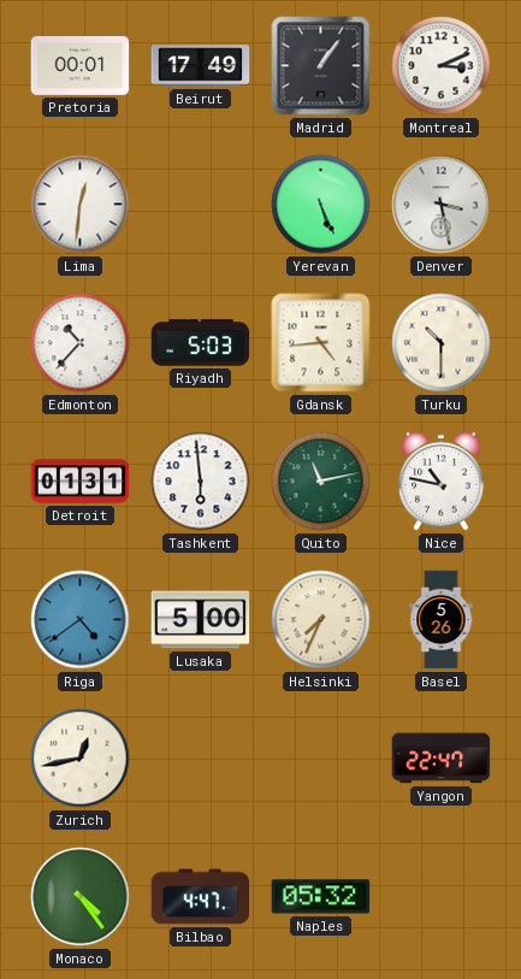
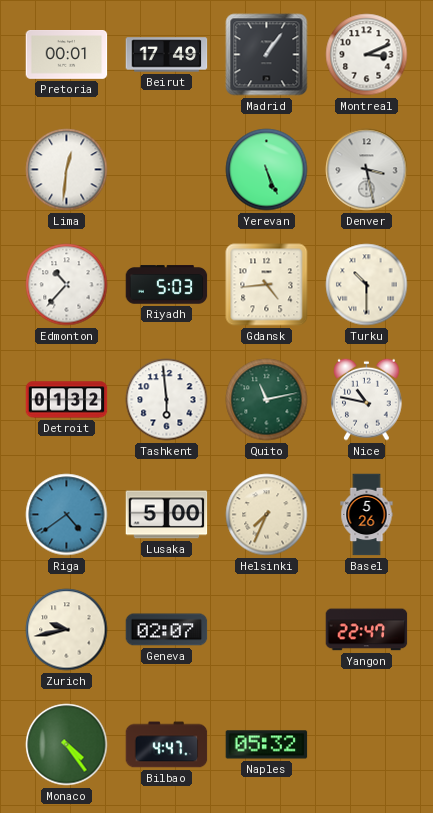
Detroit: 01:31 -> 01:32 (67, 400)
Zurich: 12:43 -> 9:43 (67, 630)
Geneva: none -> 02:07 (167, 630)
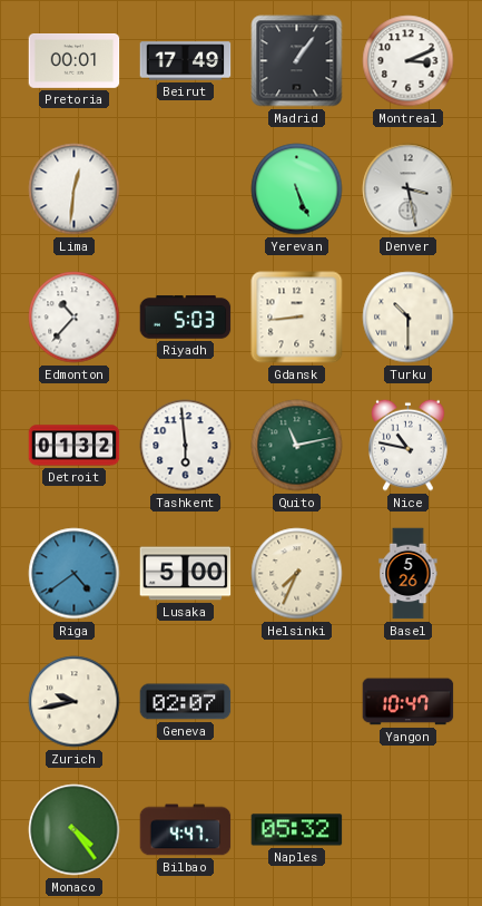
Gdansk: 4:44 -> 8:44 (297, 318)
Yangon: 22:47 -> 10:47 (409, 702)
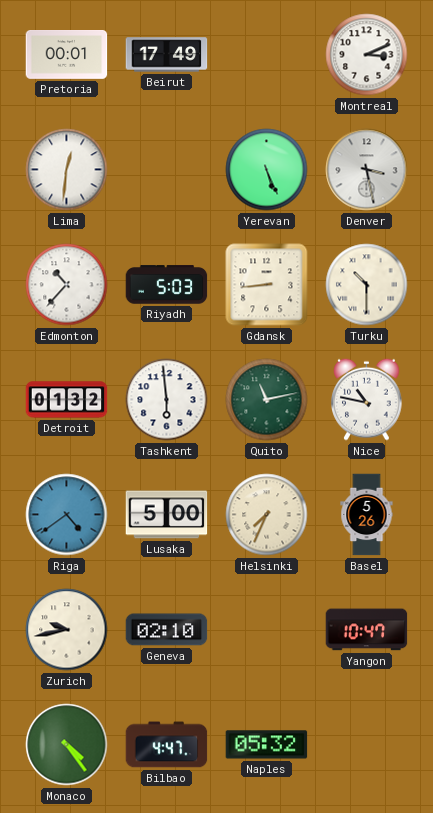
Madrid: 1:06 -> none (297, 61)
Geneva: 02:07 -> 02:10 (167, 630)
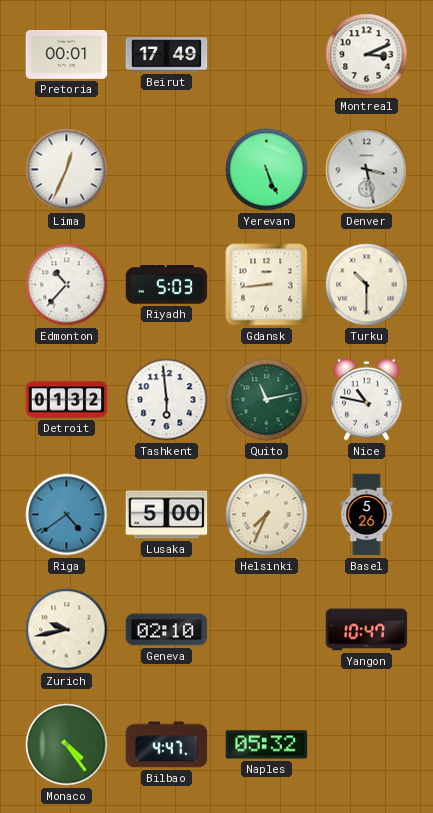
Lima: 12:31 -> 12:34 (67, 170)
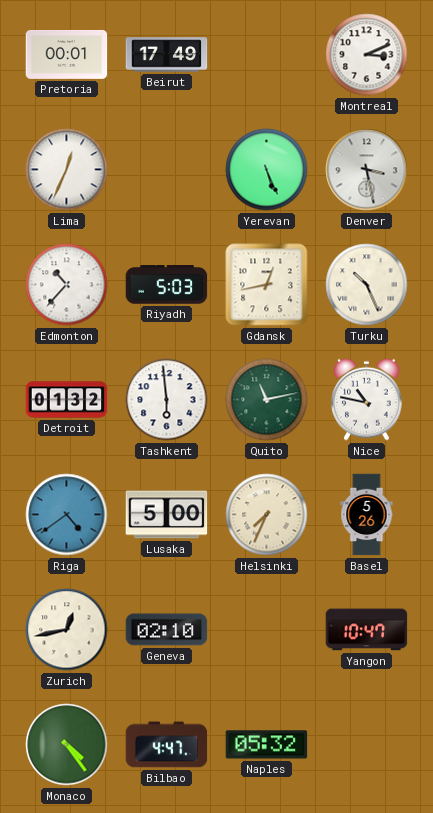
Gdansk: 8:44 -> 12:43 (267, 285)
Turku: 10:30 -> 10:26 (367, 285)
Zurich: 9:43 -> 12:43 (67, 630)
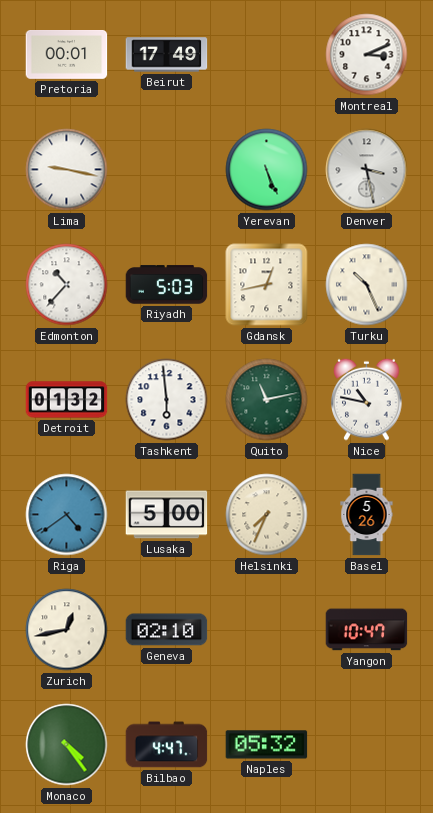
Lima: 12:34 -> 9:17 (67, 170)
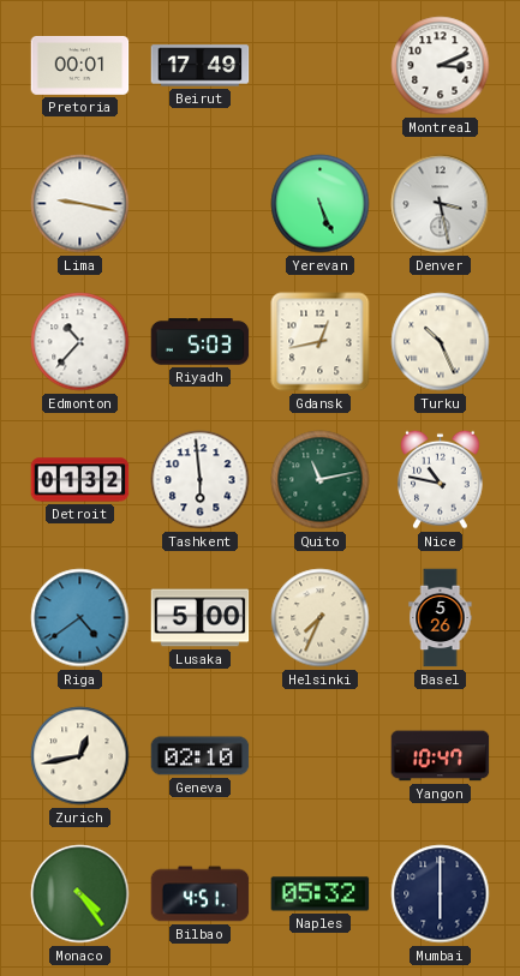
Bilbao: 4:47 -> 4:51 (201, 894)
Mumbai: none -> 6:00 (441, 894)
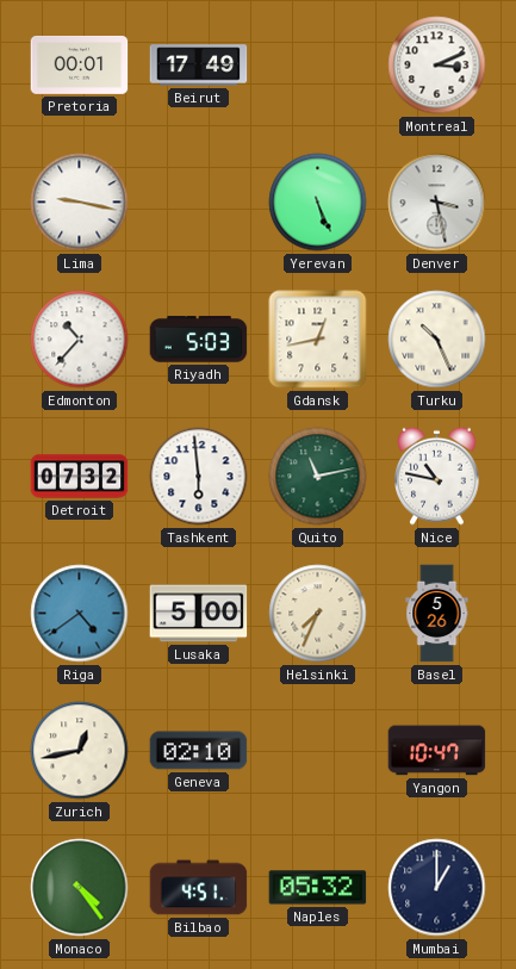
Detroit: 01:32 -> 07:32 (80, 477)
Mumbai: 6:00 -> 1:00 (437, 888)
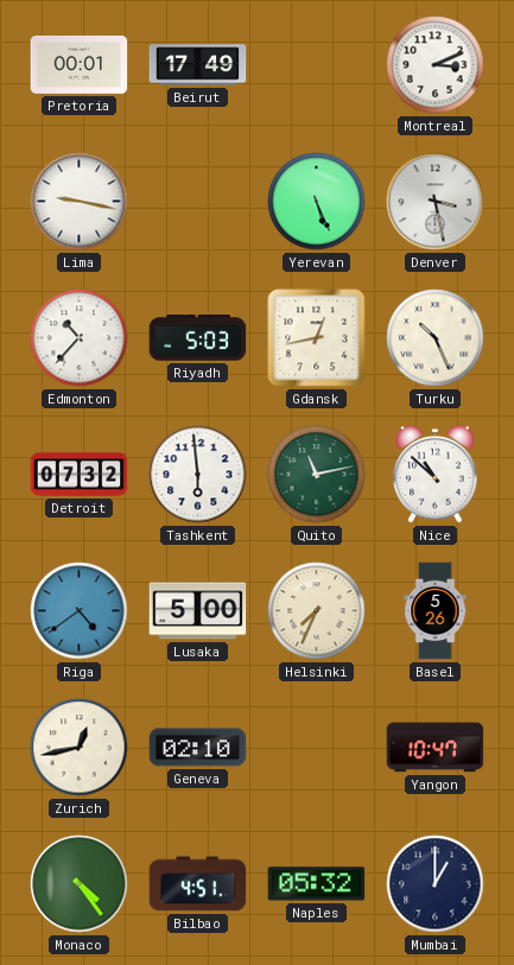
Nice: 10:47 -> 10:52 (436, 474)
